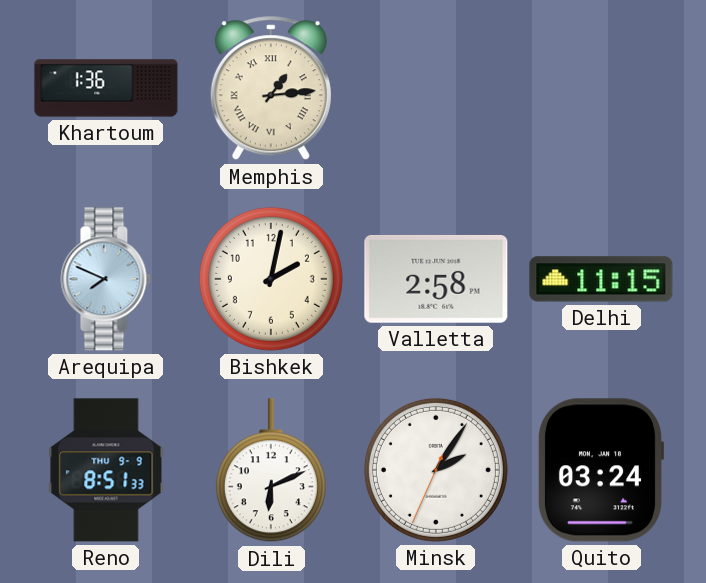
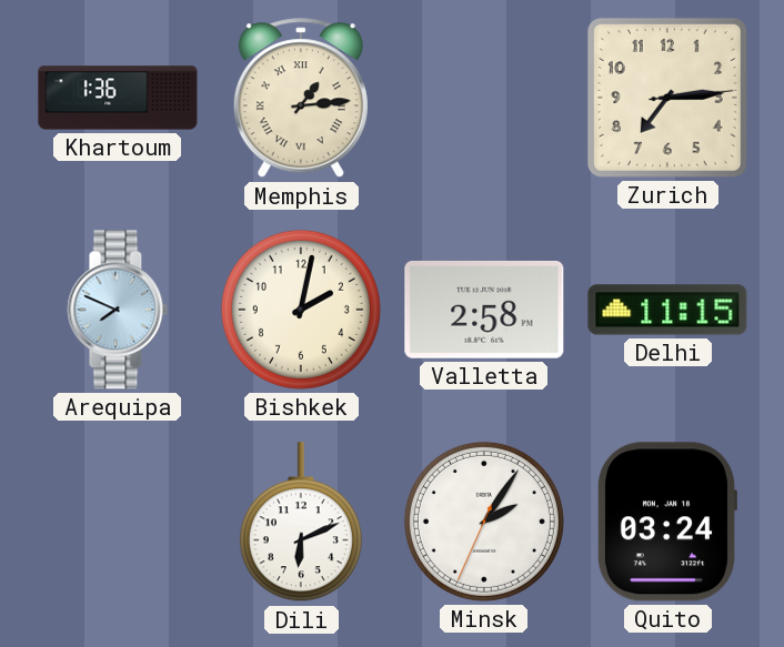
Zurich: none -> 7:14 (667, 98)
Reno: 8:51 -> none (106, 470)
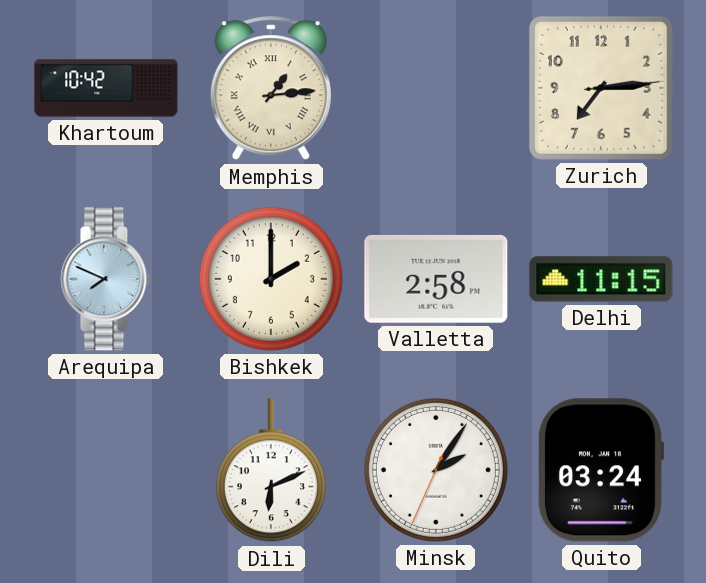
Khartoum: 1:36 -> 10:42 (106, 88)
Bishkek: 2:02 -> 2:00 (271, 279)
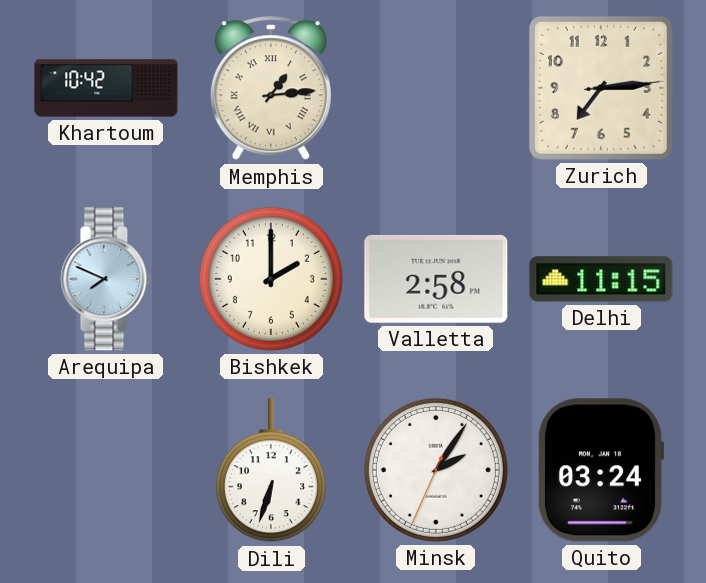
Dili: 6:11 -> 6:33 (271, 471)
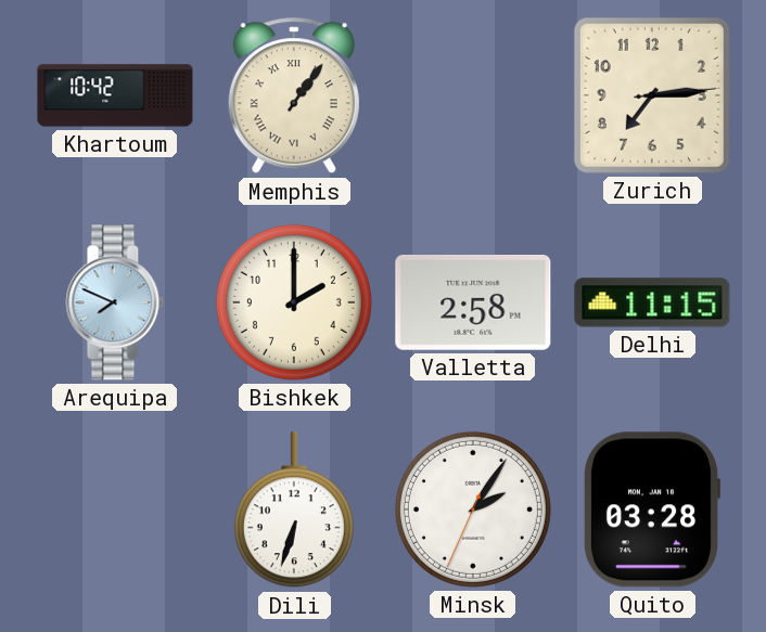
Memphis: 1:14 -> 1:06 (294, 96)
Quito: 03:24 -> 03:28 (651, 510)
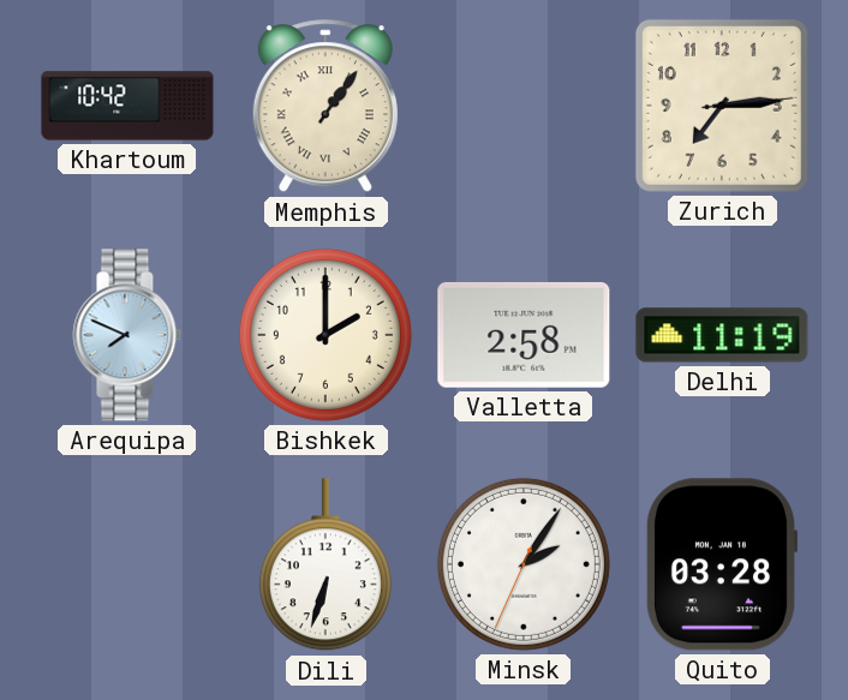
Delhi: 11:15 -> 11:19 (722, 335)
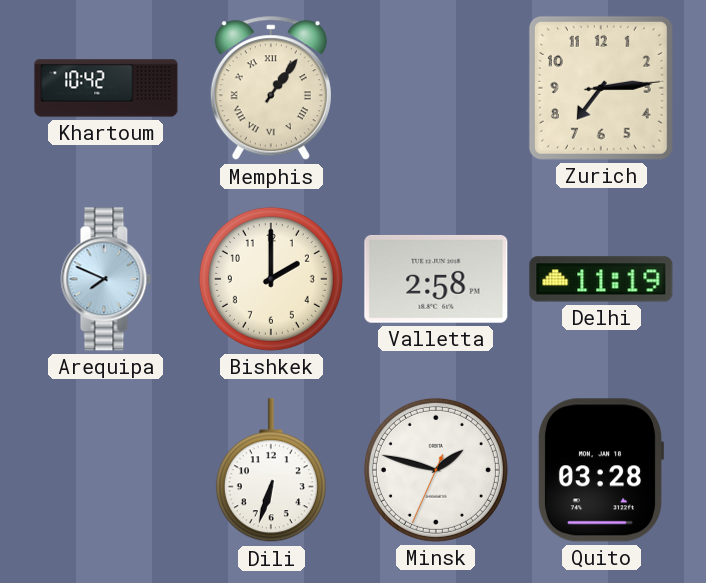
Minsk: 2:05 -> 1:47 (436, 470)
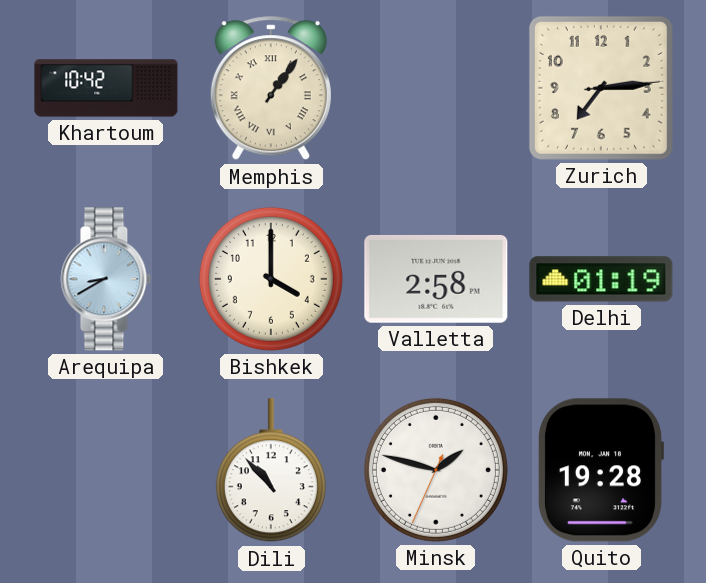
Arequipa: 7:49 -> 8:40 (106, 279)
Bishkek: 2:00 -> 4:00 (271, 279)
Delhi: 11:19 -> 01:19 (601, 279)
Dili: 6:33 -> 10:53 (271, 471)
Quito: 03:28 -> 19:28 (600, 470)
